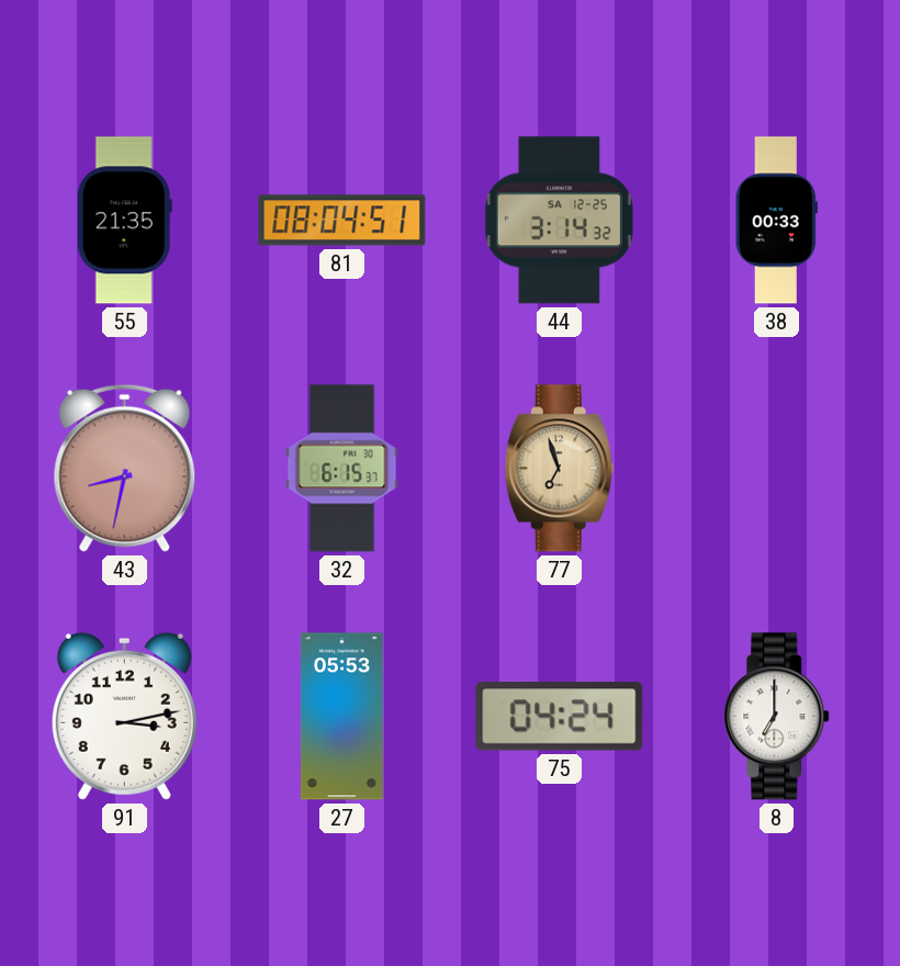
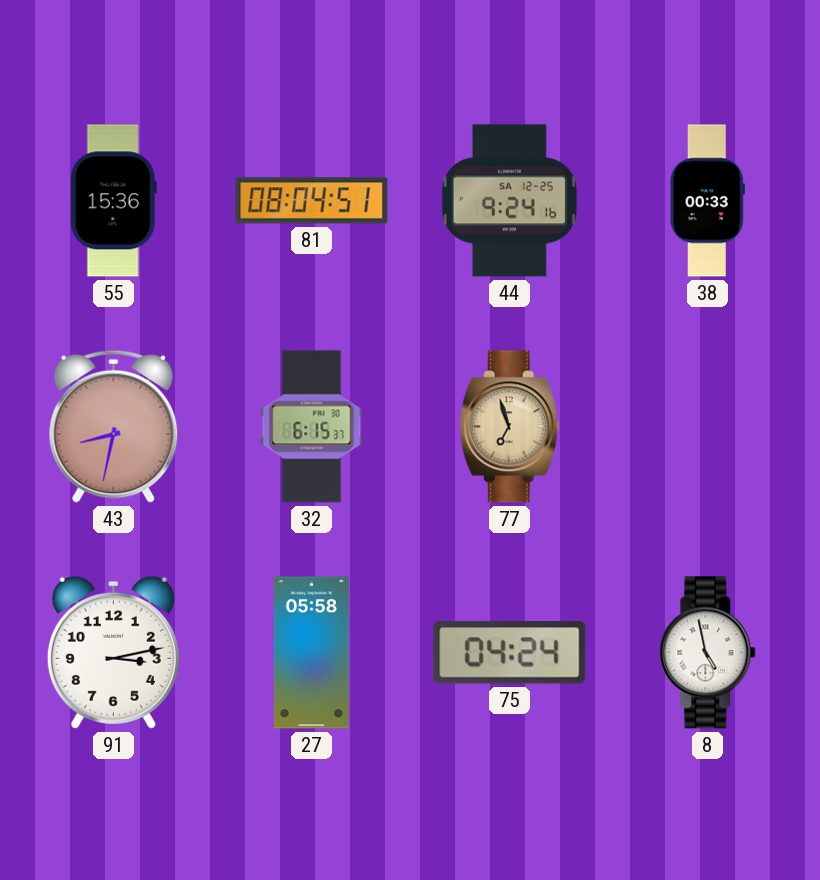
55: 21:35 -> 15:36 (113, 201)
44: 3:14 -> 9:24 (509, 201)
27: 05:53 -> 05:58 (311, 653)
8: 7:00 -> 4:58 (708, 653)
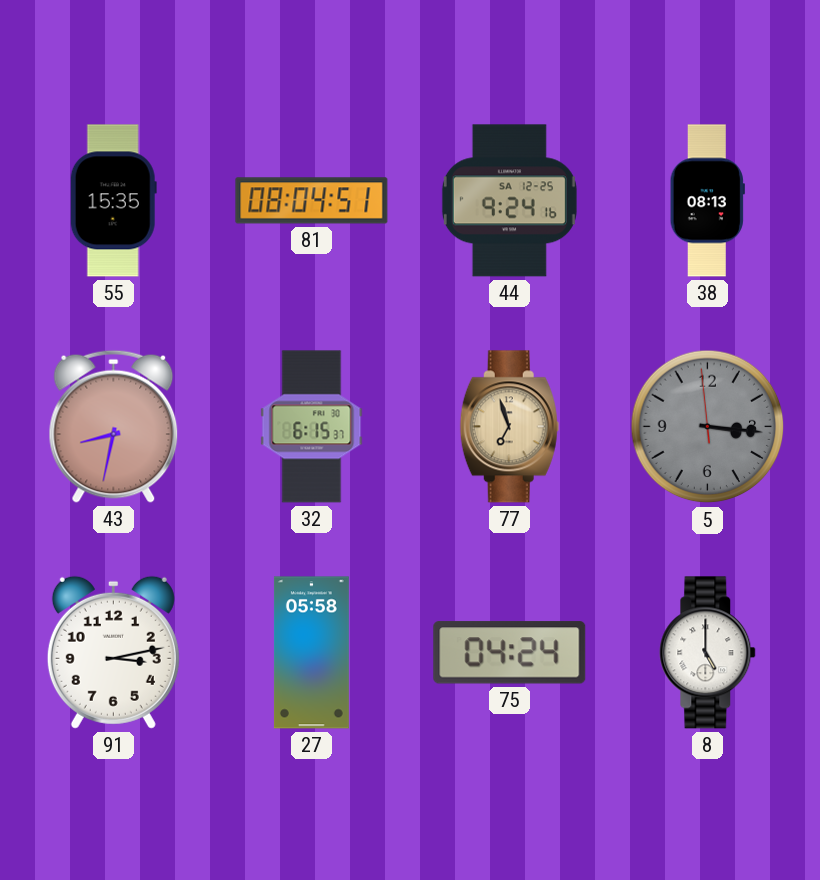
55: 15:36 -> 15:35 (113, 201)
38: 00:33 -> 08:13 (707, 201)
5: none -> 3:15 (708, 427)
8: 4:58 -> 5:00 (708, 653)
